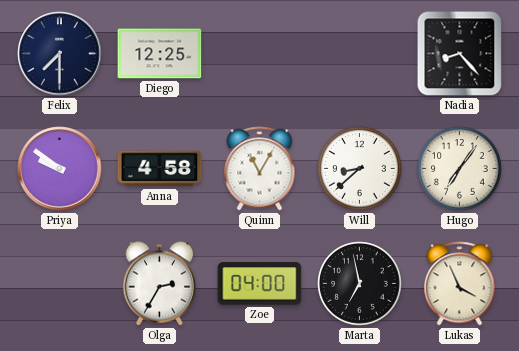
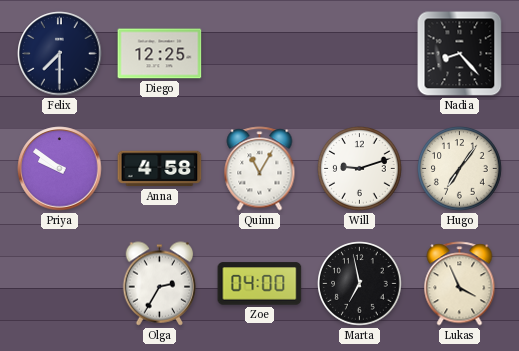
Will: 8:38 -> 9:12 (360, 169)
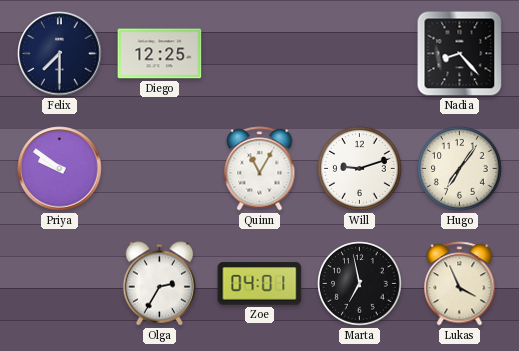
Anna: 4:58 -> none (160, 169)
Zoe: 04:00 -> 04:01 (260, 284)
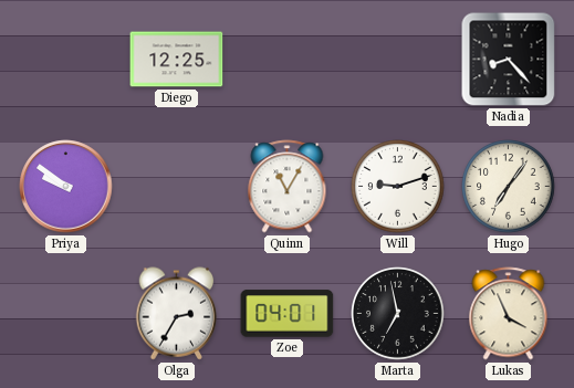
Felix: 7:30 -> none (60, 54)
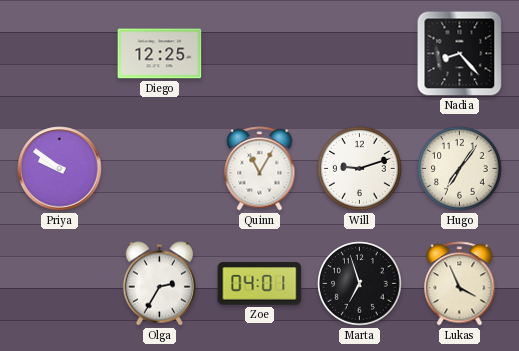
Marta: 6:58 -> 6:57 (360, 284)
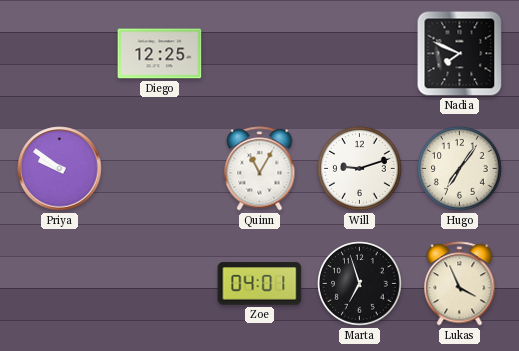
Nadia: 8:23 -> 7:49 (460, 54)
Olga: 2:35 -> none (160, 284)
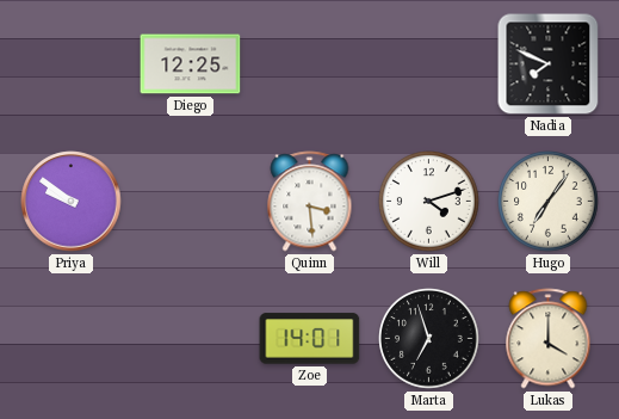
Quinn: 11:05 -> 3:29 (310, 202)
Will: 9:12 -> 4:12 (429, 202)
Zoe: 04:01 -> 14:01 (310, 339)
Lukas: 3:56 -> 4:00 (549, 339)
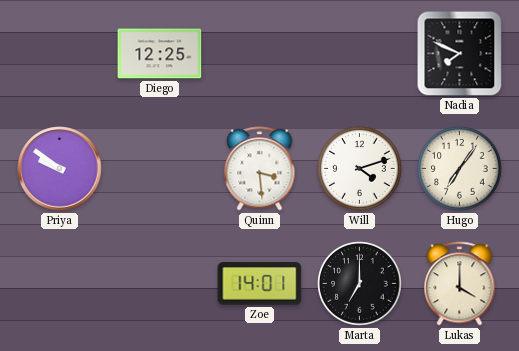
Marta: 6:57 -> 7:00 (360, 284)
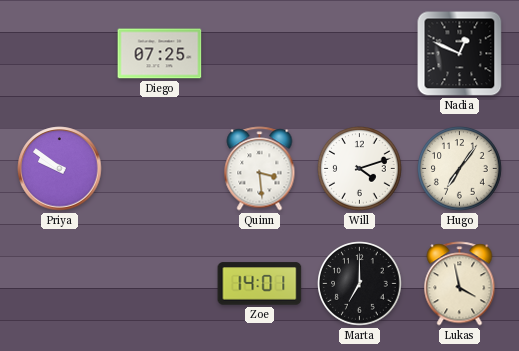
Diego: 12:25 -> 07:25 (160, 54)
Nadia: 7:49 -> 12:49 (460, 54)
Lukas: 4:00 -> 3:58 (460, 284)
